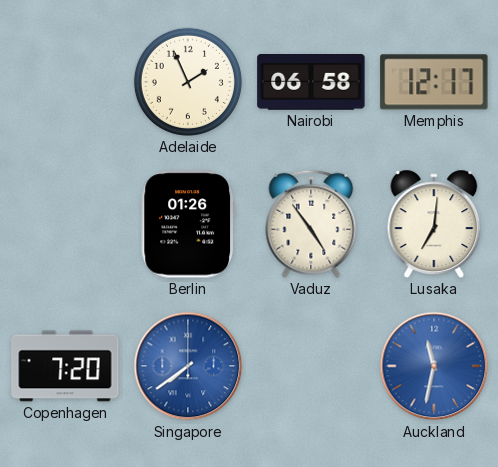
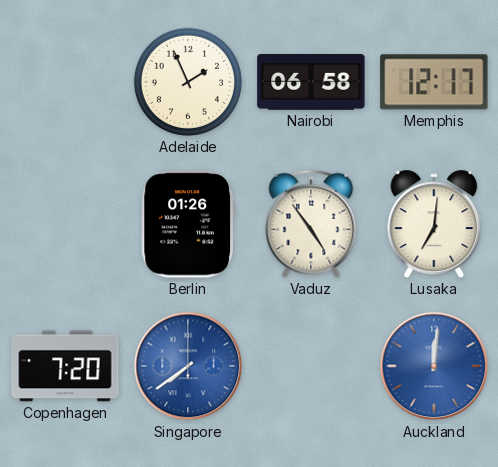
Auckland: 11:32 -> 12:01 (434, 366)
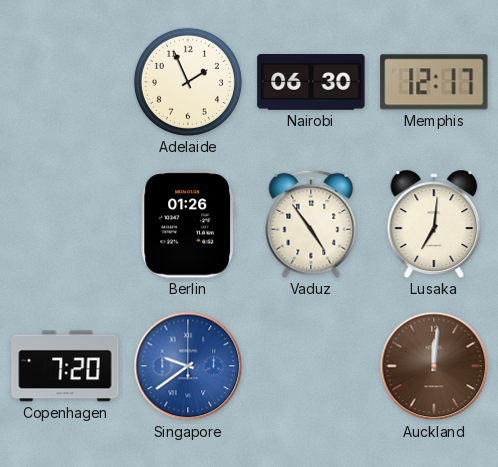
Nairobi: 06:58 -> 06:30 (311, 83)
Singapore: 7:39 -> 9:39 (188, 366)
Auckland dial: blue -> brown (434, 366)
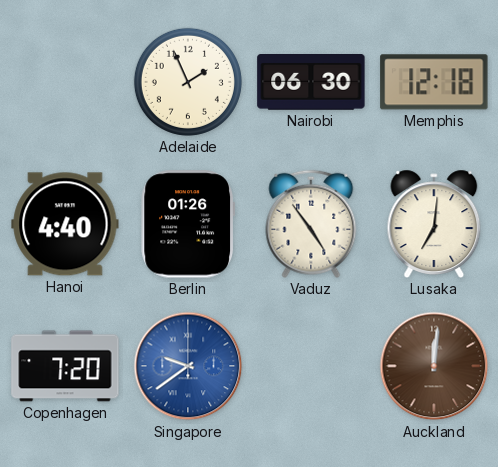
Memphis: 12:17 -> 12:18 (434, 82)
Hanoi: none -> 4:40 (65, 224)
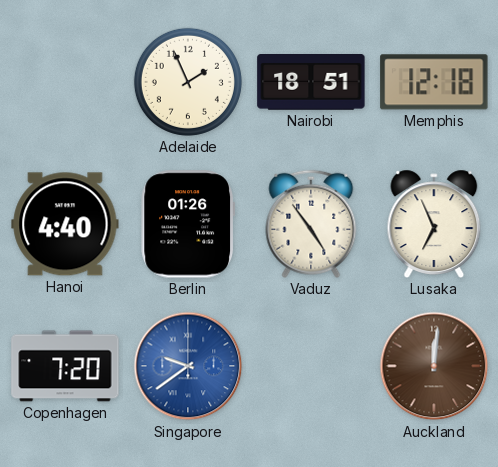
Nairobi: 06:30 -> 18:51 (311, 83)
Lusaka: 7:01 -> 6:56 (434, 224)
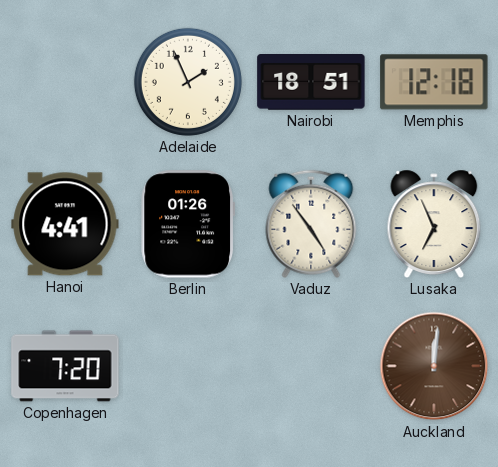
Hanoi: 4:40 -> 4:41 (65, 224)
Singapore: 9:39 -> none (188, 366)
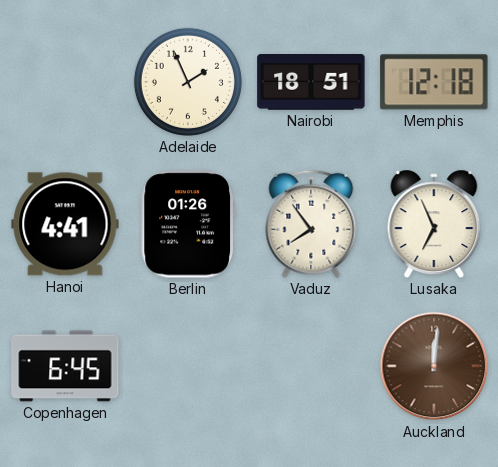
Vaduz: 4:54 -> 7:54 (311, 224)
Copenhagen: 7:20 -> 6:45 (65, 366)
